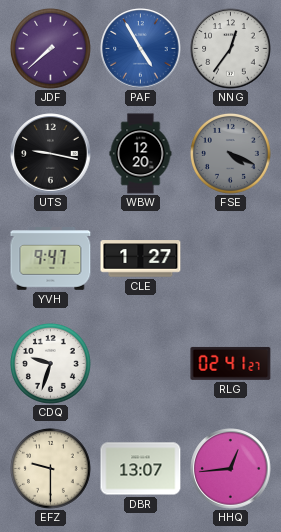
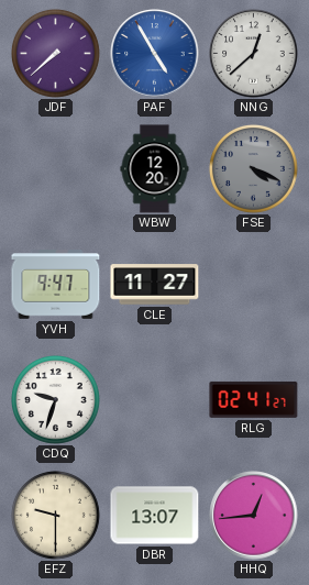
NNG: 12:36 -> 12:38 (254, 54)
UTS: 9:17 -> none (51, 154)
CLE: 1:27 -> 11:27 (155, 285)
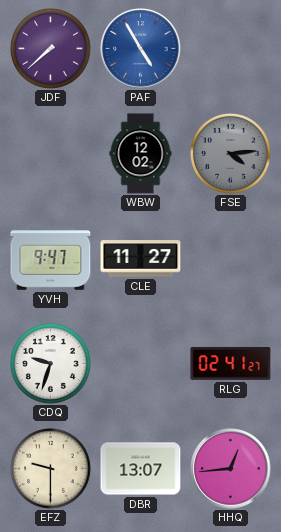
NNG: 12:38 -> none (254, 54)
WBW: 12:20 -> 12:02 (141, 154)
FSE: 4:19 -> 4:14 (230, 153)
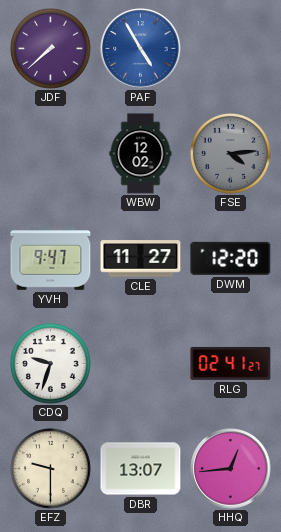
DWM: none -> 12:20 (231, 258)
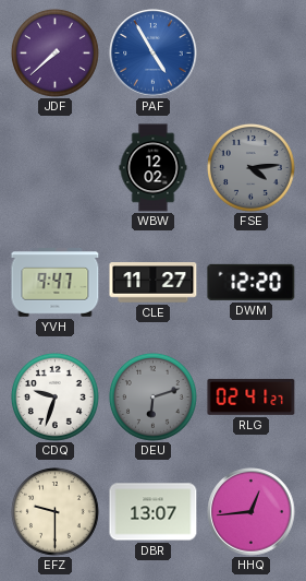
DEU: none -> 6:12 (152, 396)
